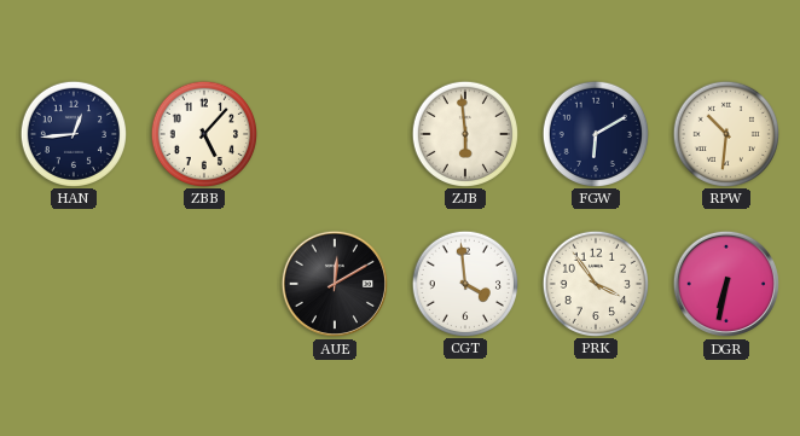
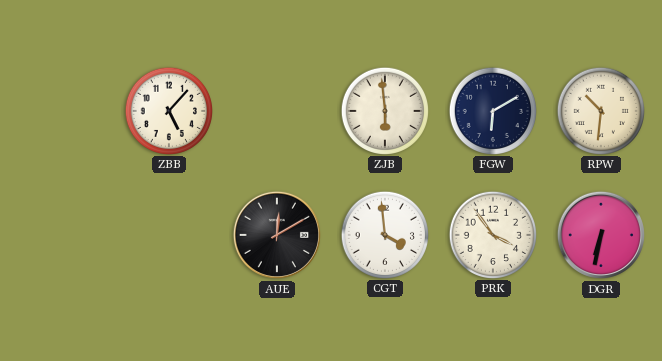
HAN: 12:44 -> none (73, 133)
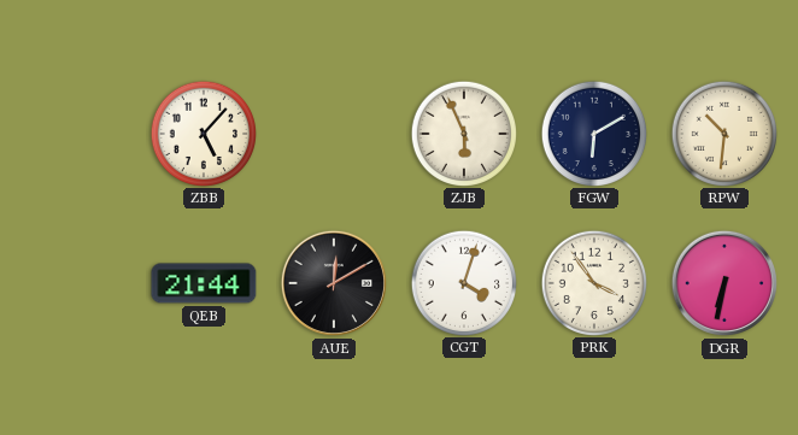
ZJB: 5:59 -> 5:56 (463, 133)
QEB: none -> 21:44 (204, 283)
CGT: 3:59 -> 4:03 (463, 282)
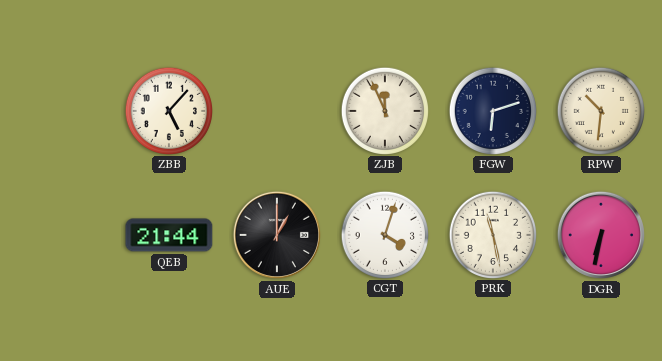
ZJB: 5:56 -> 11:56 (384, 110)
FGW: 6:10 -> 6:12 (492, 110)
AUE: 12:10 -> 1:00 (277, 235)
PRK: 3:54 -> 11:28 (492, 234)
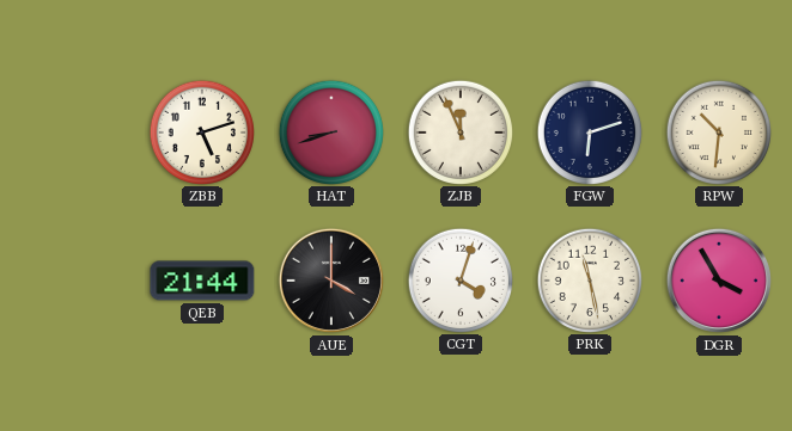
ZBB: 5:07 -> 5:12 (201, 131)
HAT: none -> 8:42 (330, 131)
AUE: 1:00 -> 4:00 (331, 281)
DGR: 6:32 -> 3:55 (719, 281)
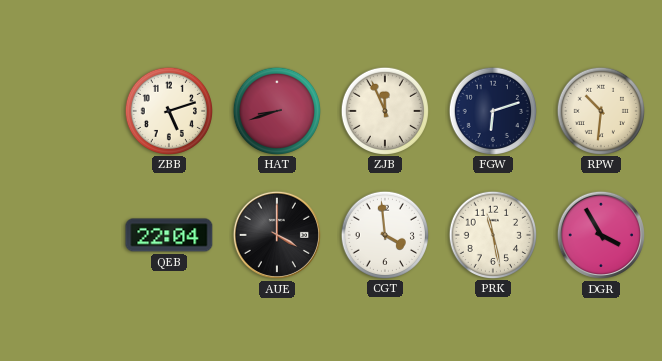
QEB: 21:44 -> 22:04 (169, 235)
CGT: 4:03 -> 3:59 (384, 234)
